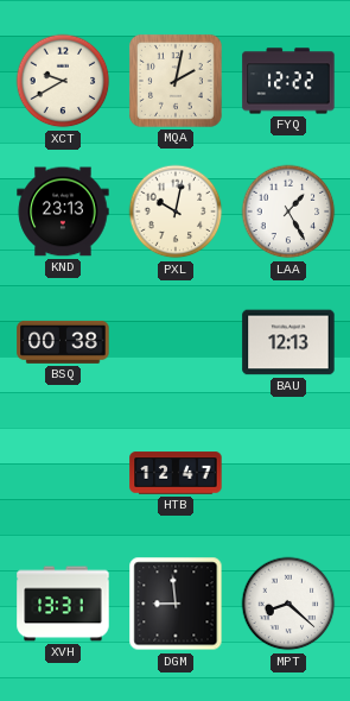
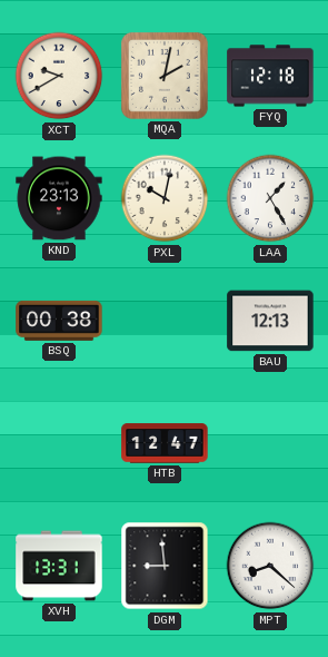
FYQ: 12:22 -> 12:18 (270, 76)
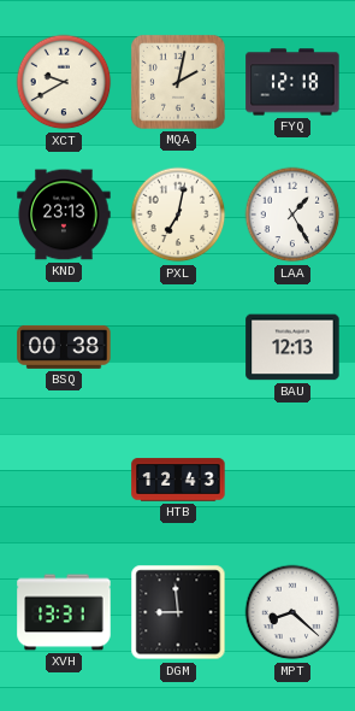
PXL: 10:02 -> 7:02 (178, 215)
HTB: 12:47 -> 12:43 (178, 480)
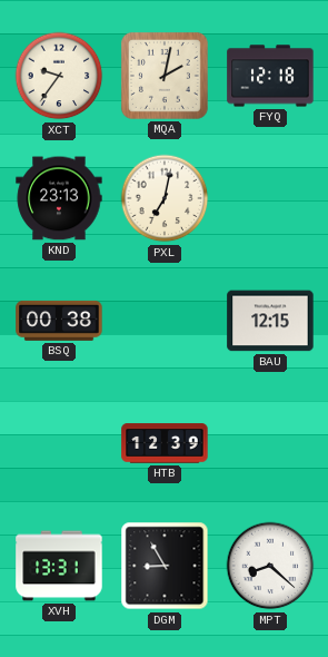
XCT: 9:40 -> 9:36 (59, 76)
LAA: 1:25 -> none (292, 215)
BAU: 12:13 -> 12:15 (270, 321)
HTB: 12:43 -> 12:39 (165, 443)
DGM: 8:59 -> 8:55 (165, 566)
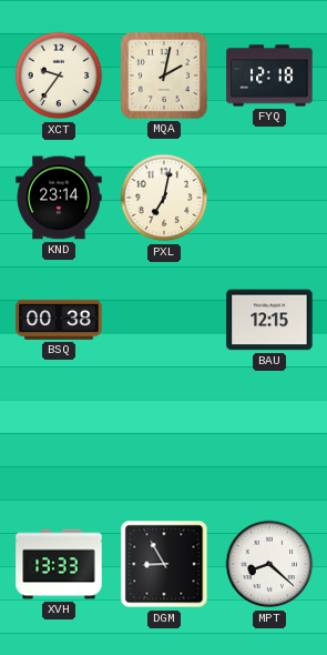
KND: 23:13 -> 23:14 (59, 198)
HTB: 12:39 -> none (165, 443)
XVH: 13:31 -> 13:33 (59, 564)
